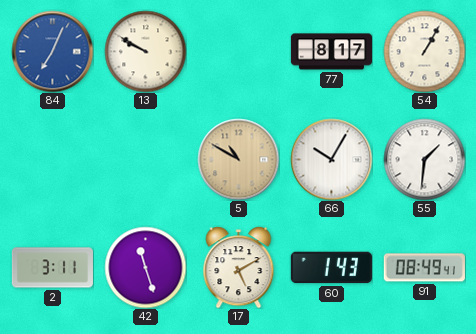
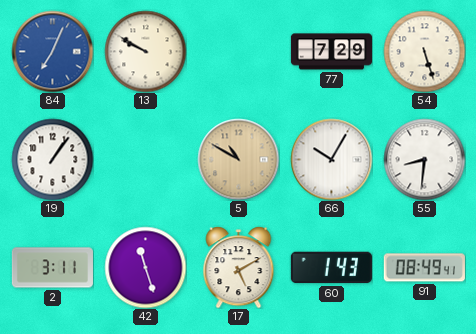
77: 8:17 -> 7:29 (331, 52)
54: 1:05 -> 5:27 (424, 51)
19: none -> 1:06 (52, 159)
55: 1:31 -> 8:31 (424, 159)
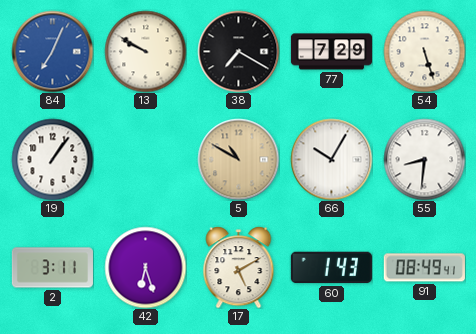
38: none -> 7:20 (238, 51)
42: 11:27 -> 6:27 (145, 267)
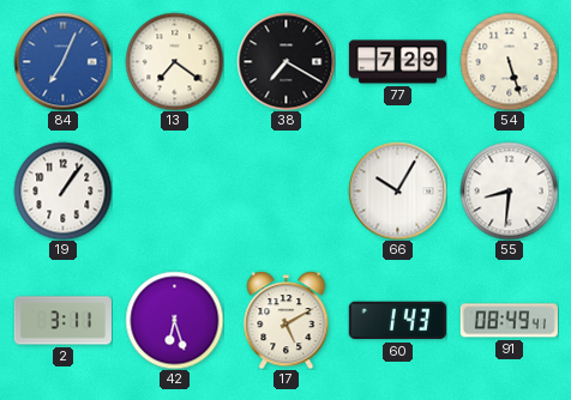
13: 9:50 -> 7:21 (174, 61)
5: 10:50 -> none (238, 159)
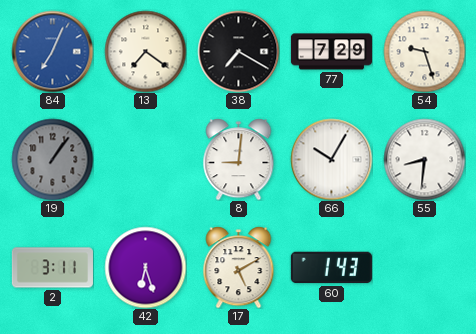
54: 5:27 -> 9:27 (424, 51)
19 dial: white -> grey (52, 159)
8: none -> 9:01 (239, 159)
91: 08:49 -> none (509, 321)
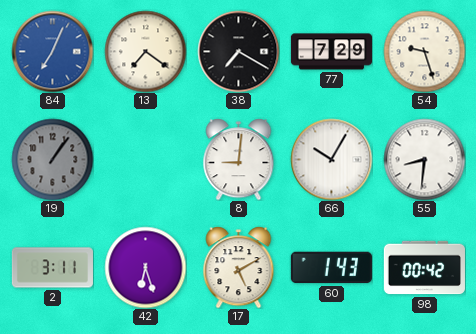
98: none -> 00:42 (424, 268)
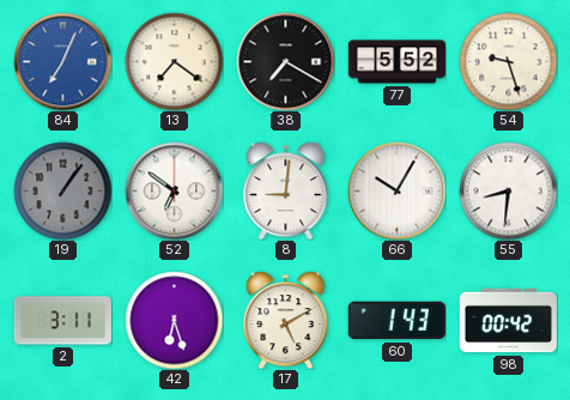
77: 7:29 -> 5:52 (396, 62)
52: none -> 6:51 (174, 190)
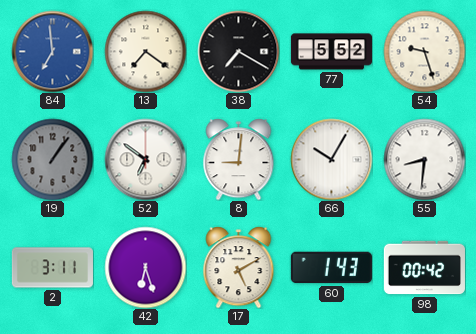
84: 7:04 -> 6:59 (52, 51)
